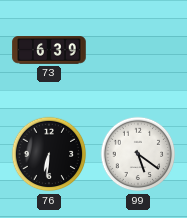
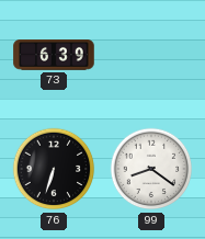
76: 6:31 -> 6:33 (54, 169)
99: 5:21 -> 8:21 (151, 169)
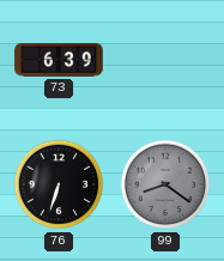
99 dial: white -> grey (165, 184)
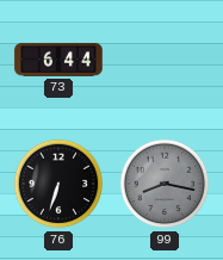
73: 6:39 -> 6:44 (58, 60)
99: 8:21 -> 8:17 (165, 184)
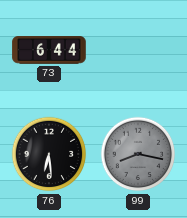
76: 6:33 -> 6:29 (49, 154)
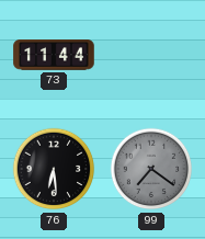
73: 6:44 -> 11:44 (54, 55)
99: 8:17 -> 7:21 (151, 169)
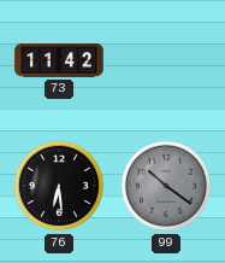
73: 11:44 -> 11:42 (59, 60)
99: 7:21 -> 10:21 (166, 186)
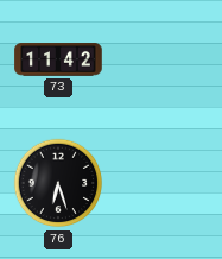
76: 6:29 -> 6:27 (58, 183)
99: 10:21 -> none (166, 186)
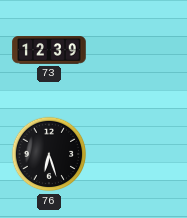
73: 11:42 -> 12:39 (49, 50)
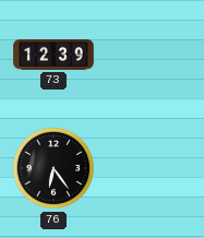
76: 6:27 -> 6:24 (53, 168)
